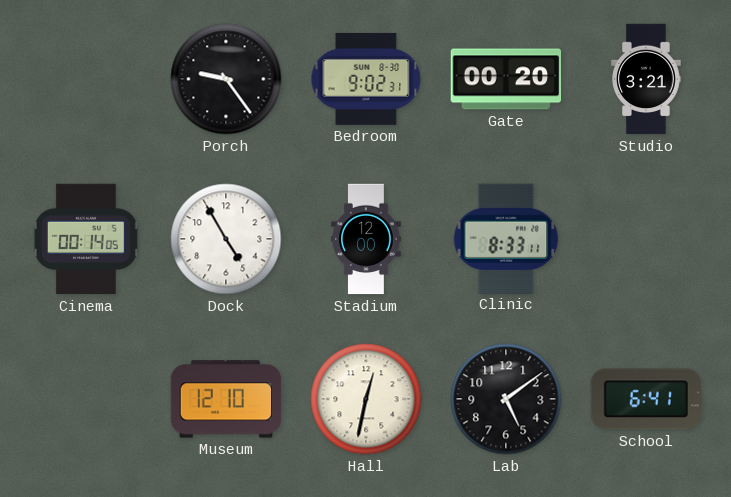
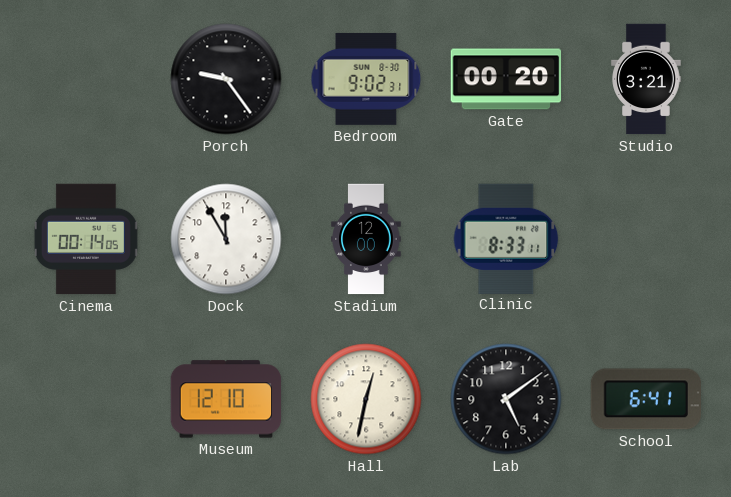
Dock: 4:55 -> 11:55 (226, 239)
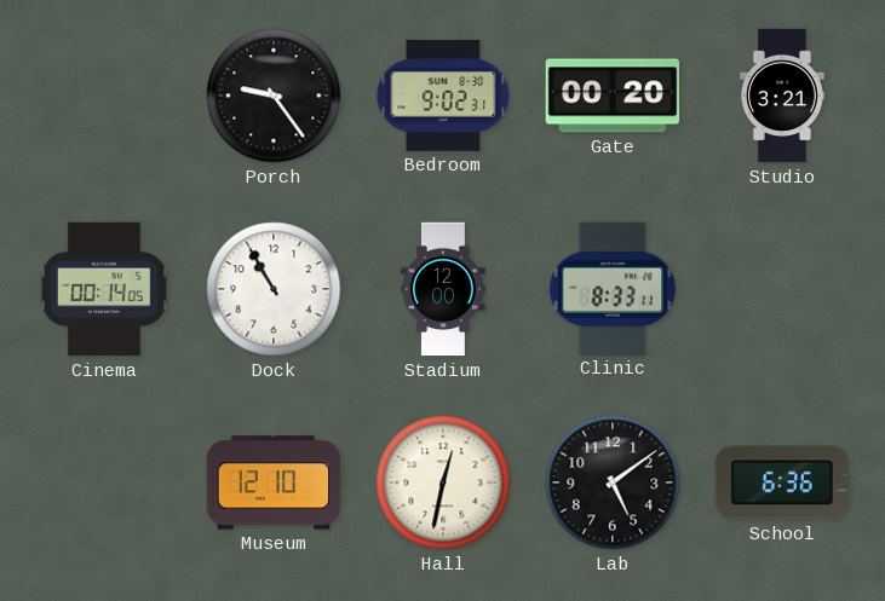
Dock: 11:55 -> 10:55 (274, 289)
School: 6:41 -> 6:36 (781, 482)
